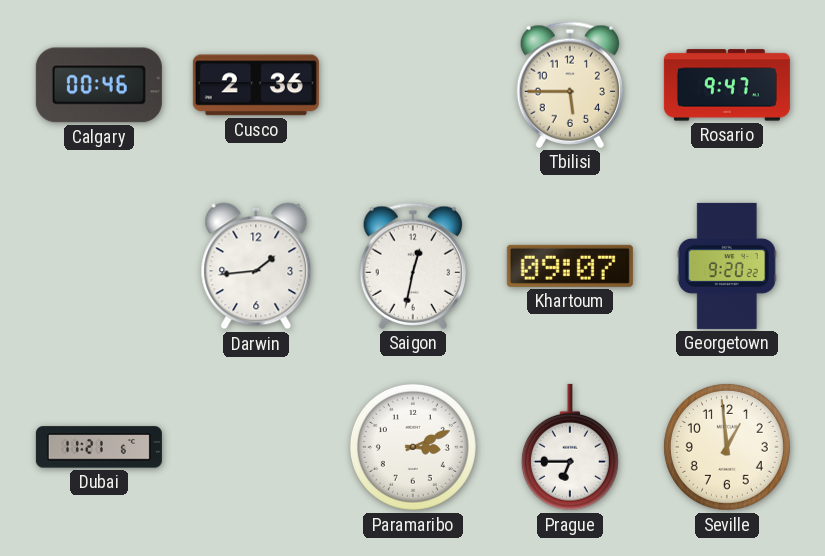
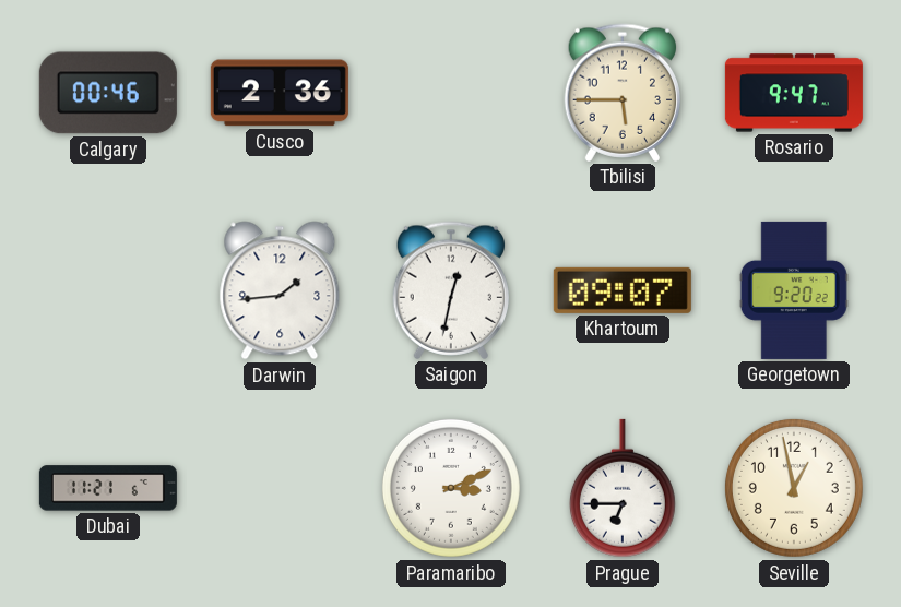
Seville: 12:59 -> 12:58 (794, 488)
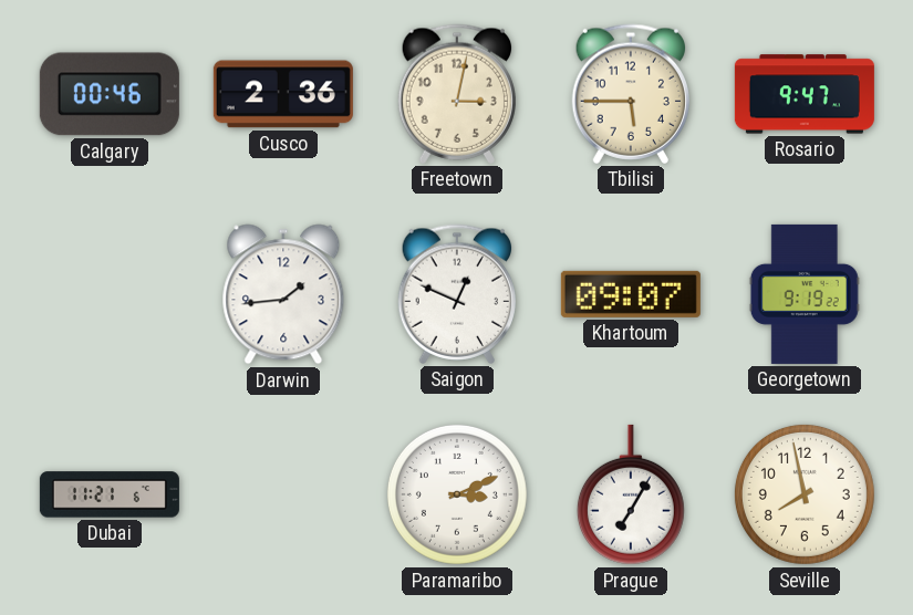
Freetown: none -> 3:02 (456, 94)
Saigon: 12:32 -> 12:49 (456, 294)
Georgetown: 9:20 -> 9:19 (805, 294)
Prague: 6:45 -> 7:05 (631, 494)
Seville: 12:58 -> 7:58 (805, 494)
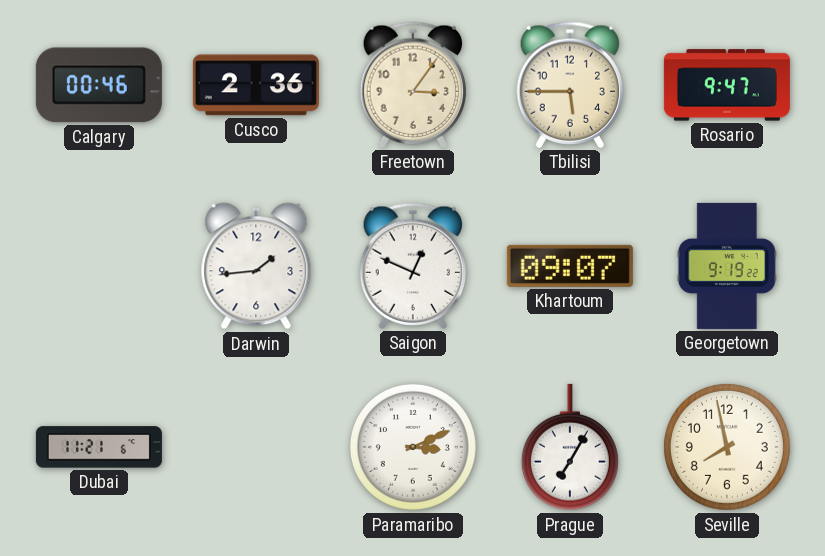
Freetown: 3:02 -> 3:06 (412, 85)
